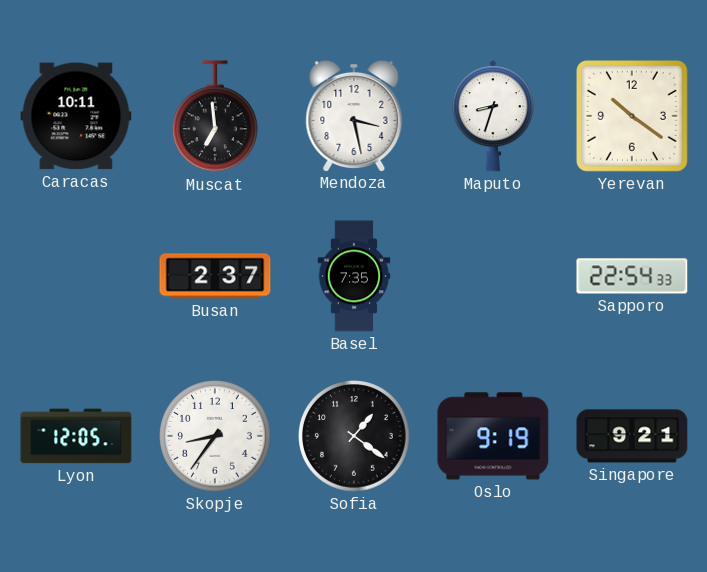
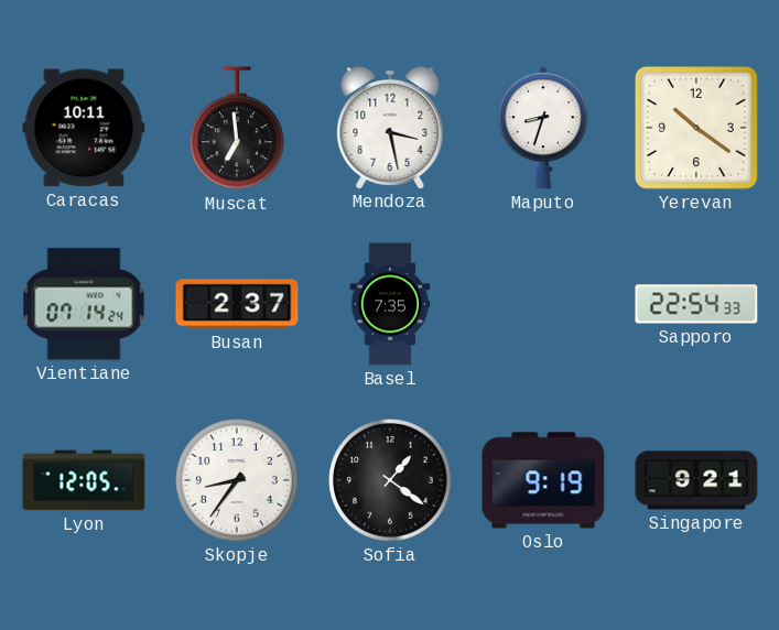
Vientiane: none -> 07:14 (84, 304)
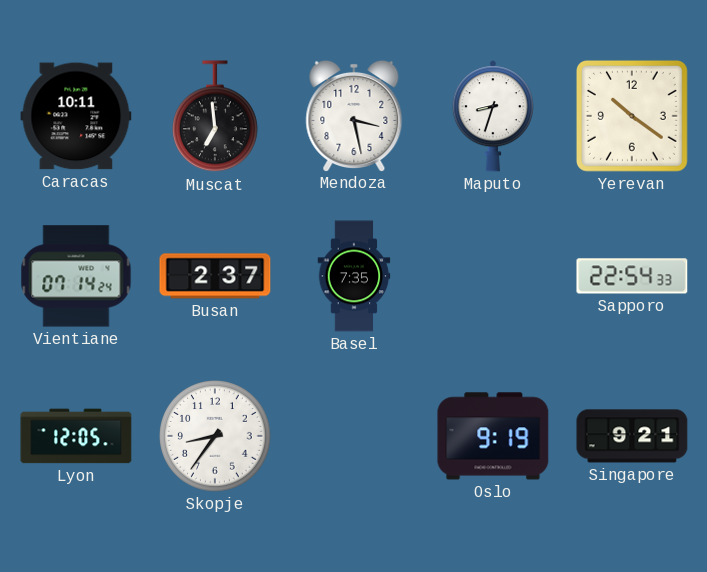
Sofia: 1:21 -> none (390, 480)
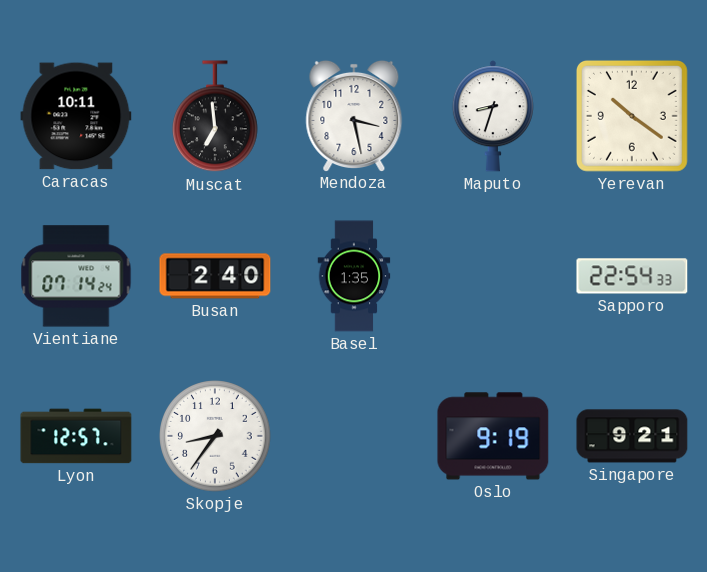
Busan: 2:37 -> 2:40 (215, 276)
Basel: 7:35 -> 1:35 (354, 276)
Lyon: 12:05 -> 12:57 (76, 436)
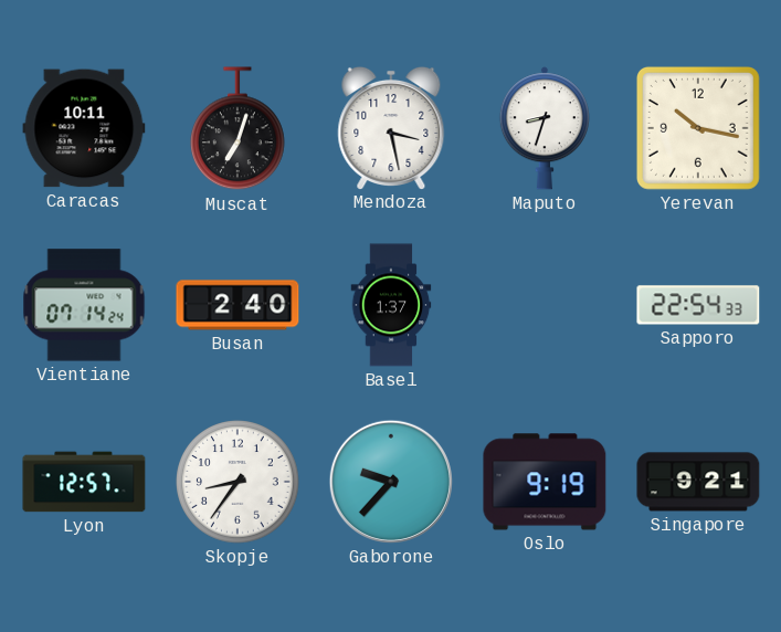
Muscat: 6:59 -> 7:03 (239, 129)
Yerevan: 10:21 -> 10:17 (698, 128)
Basel: 1:35 -> 1:37 (391, 305)
Gaborone: none -> 9:37 (391, 482)
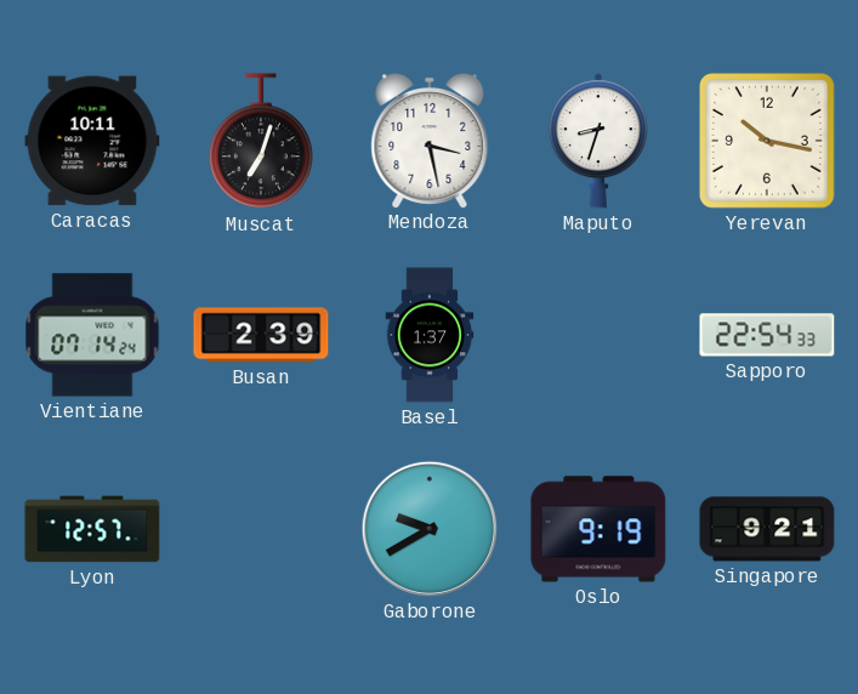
Busan: 2:40 -> 2:39 (261, 335)
Skopje: 8:36 -> none (238, 482)
Gaborone: 9:37 -> 9:40 (430, 529)
